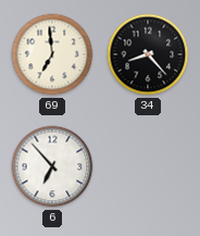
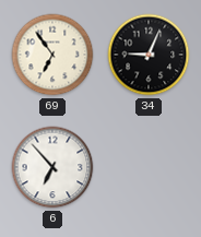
69: 6:59 -> 6:54 (52, 55)
34: 8:23 -> 9:04 (149, 55)
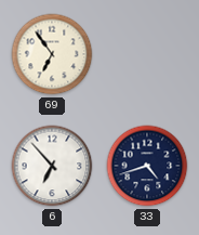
34: 9:04 -> none (149, 55)
33: none -> 4:42 (147, 166)
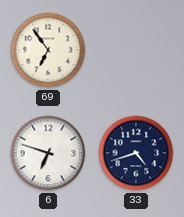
6: 6:53 -> 6:48 (48, 153)
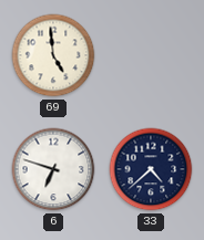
69: 6:54 -> 4:59 (53, 55)
33: 4:42 -> 4:38 (151, 169)
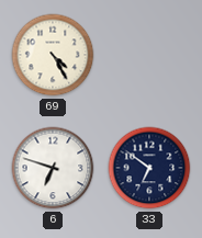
69: 4:59 -> 4:25 (53, 55)
33: 4:38 -> 6:51 (149, 168)
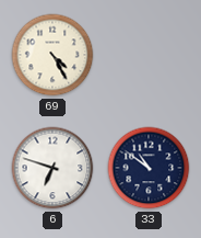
33: 6:51 -> 10:51 (149, 168)
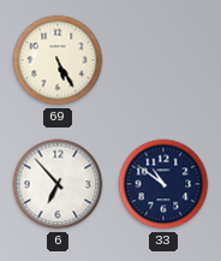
69: 4:25 -> 5:25 (58, 60)
6: 6:48 -> 6:53 (58, 184)
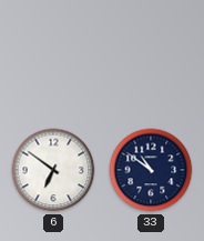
69: 5:25 -> none (58, 60)
6: 6:53 -> 6:51 (53, 170)
